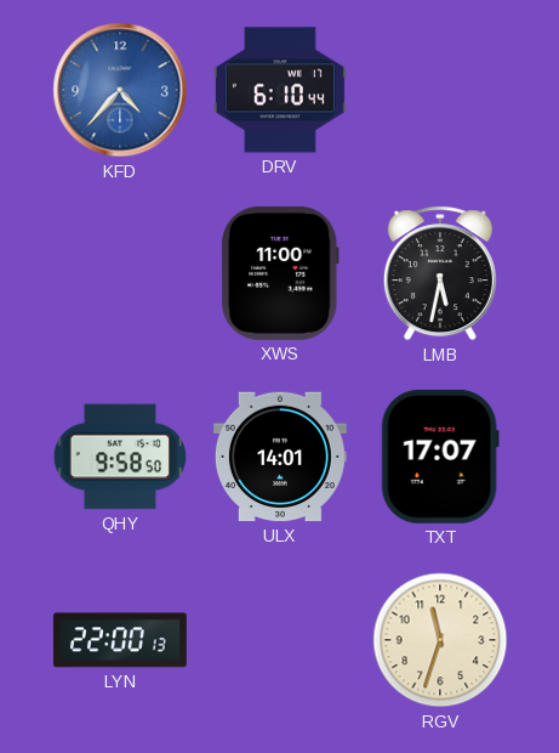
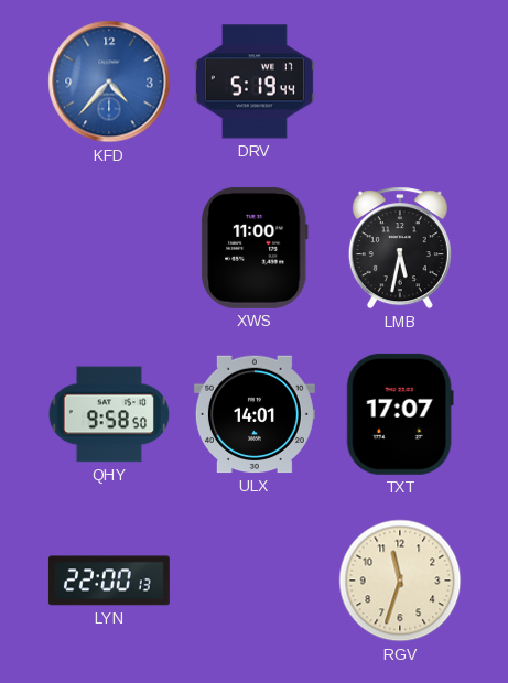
DRV: 6:10 -> 5:19 (255, 82)
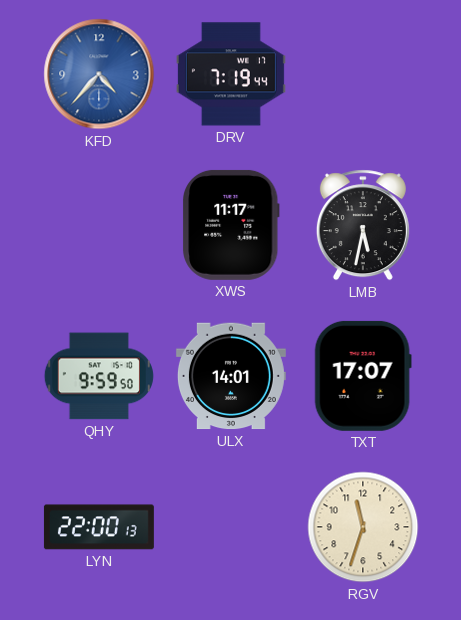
DRV: 5:19 -> 7:19 (231, 74)
XWS: 11:00 -> 11:17 (232, 225)
QHY: 9:58 -> 9:59 (99, 376)
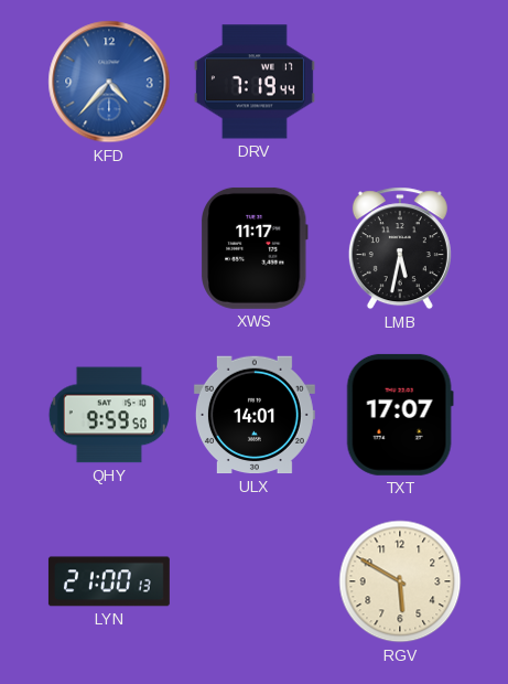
LYN: 22:00 -> 21:00 (109, 581)
RGV: 11:33 -> 5:50 (400, 581)
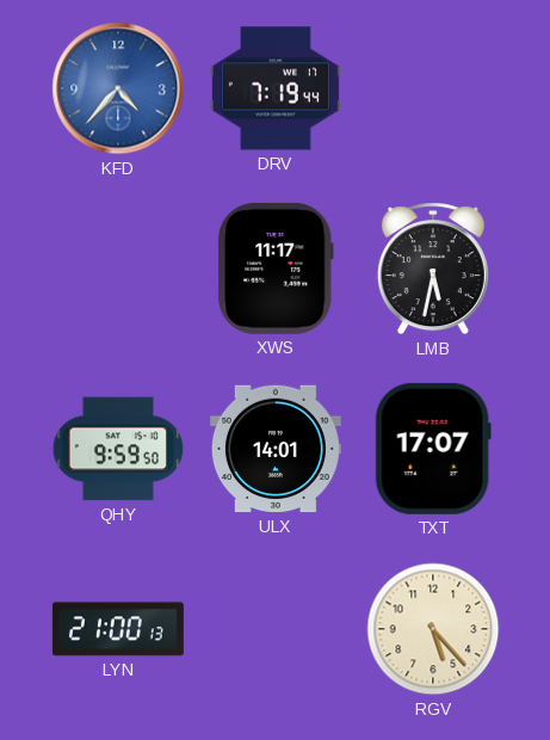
RGV: 5:50 -> 5:23 (433, 629)
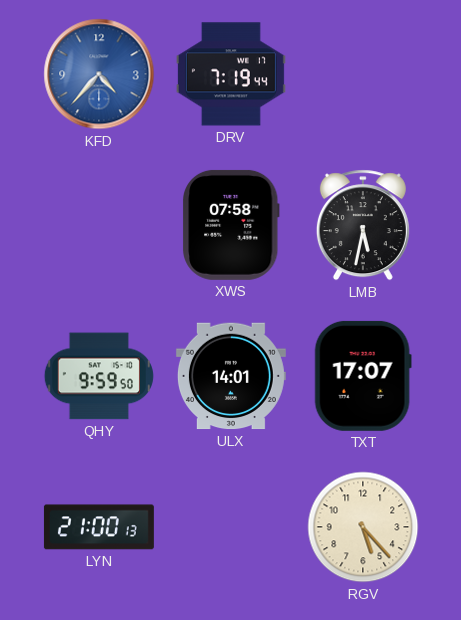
XWS: 11:17 -> 07:58 (232, 225)
